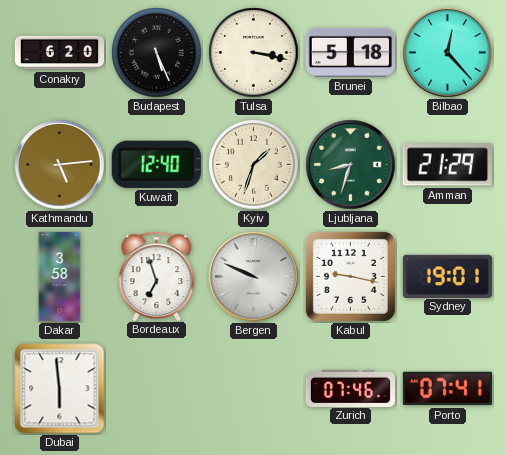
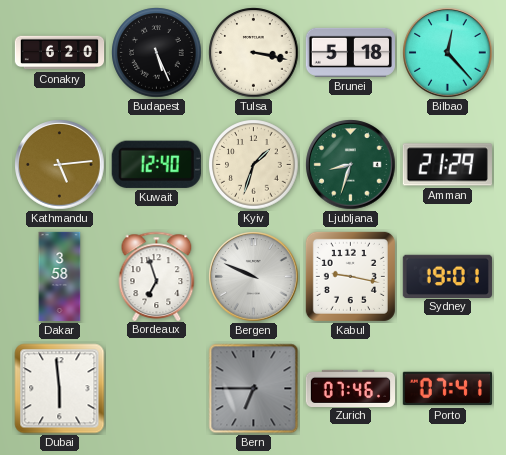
Bern: none -> 6:45 (254, 389)
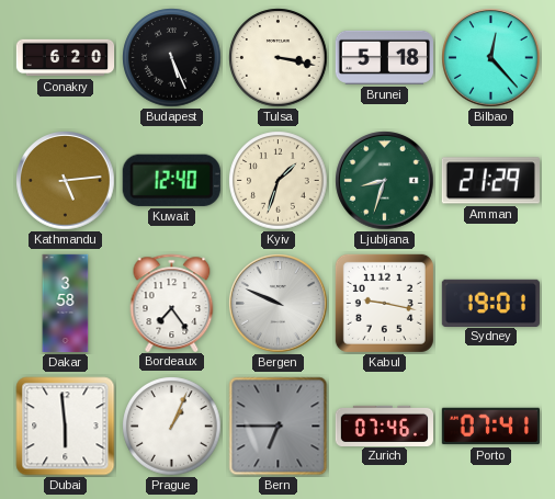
Bordeaux: 6:57 -> 7:24 (172, 303)
Prague: none -> 1:04 (172, 427)
